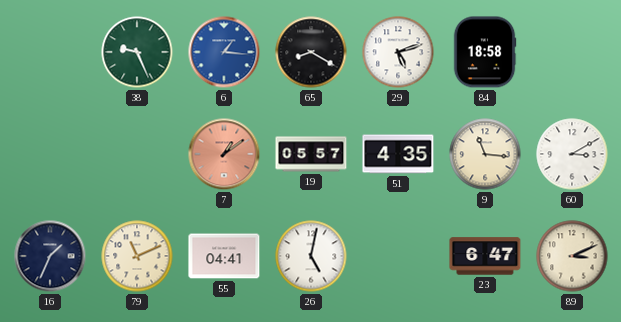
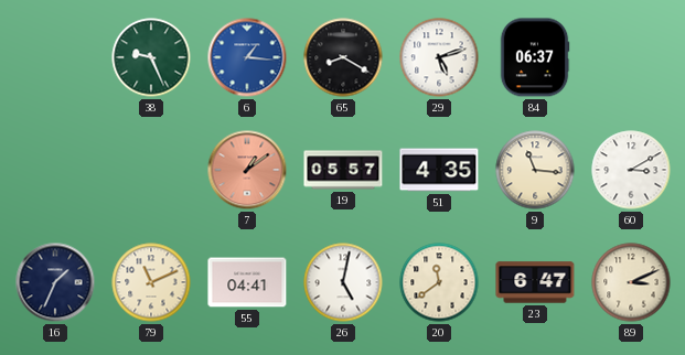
84: 18:58 -> 06:37 (535, 57)
20: none -> 11:39 (439, 282)
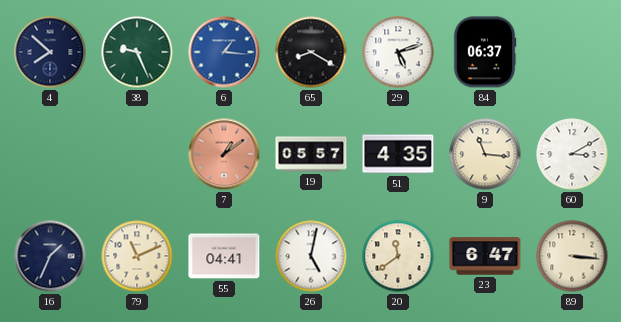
4: none -> 7:52 (50, 52)
89: 3:11 -> 3:16 (572, 256)
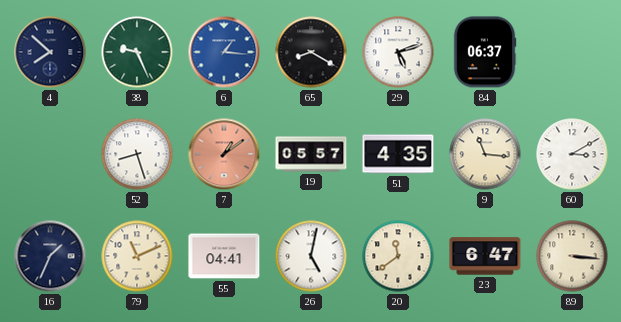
52: none -> 8:27 (137, 154)
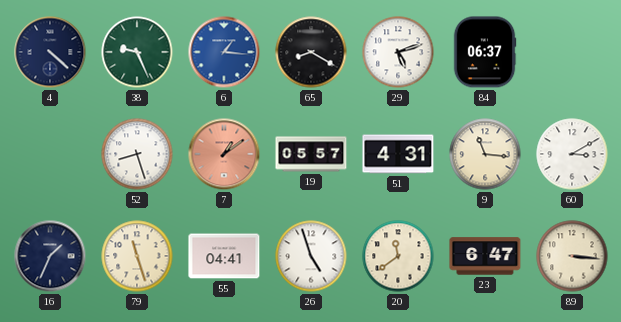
4: 7:52 -> 4:22 (50, 52)
51: 4:35 -> 4:31 (398, 154)
79: 11:11 -> 11:27 (137, 256)
26: 5:02 -> 4:57 (311, 256)
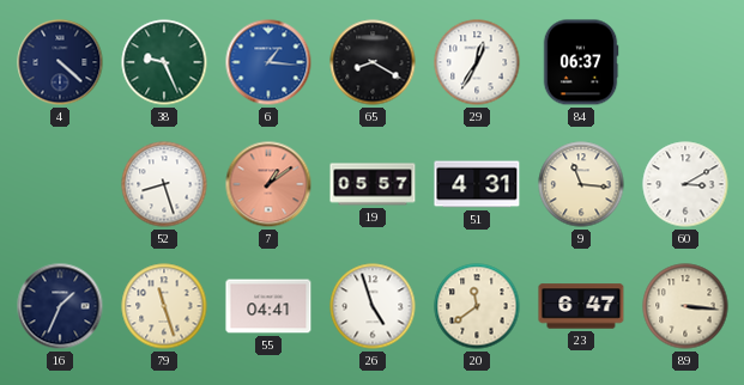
29: 5:12 -> 12:35 (477, 62)
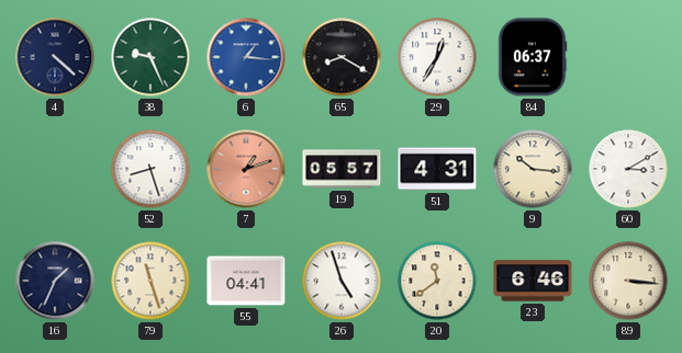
7: 1:09 -> 1:12 (246, 169)
9: 11:16 -> 10:16 (533, 169)
23: 6:47 -> 6:46 (533, 281)
